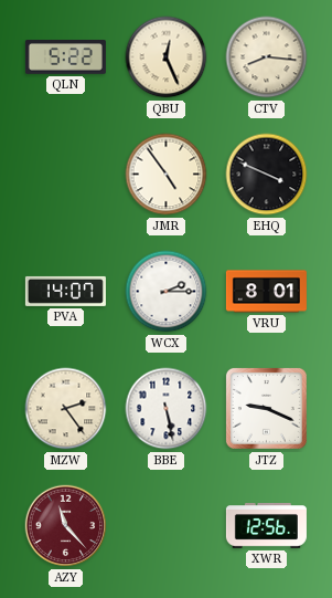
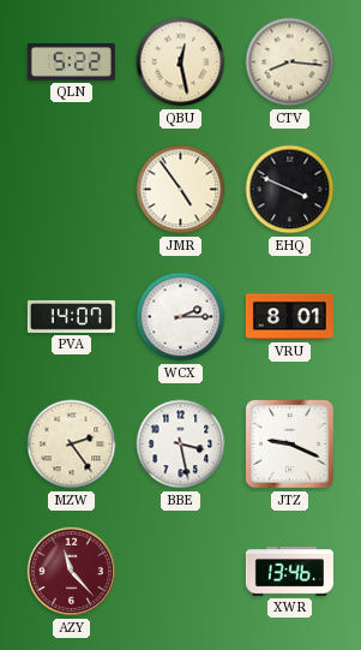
QBU: 12:26 -> 12:28 (181, 62)
BBE: 5:28 -> 3:28 (181, 445)
XWR: 12:56 -> 13:46 (289, 572)
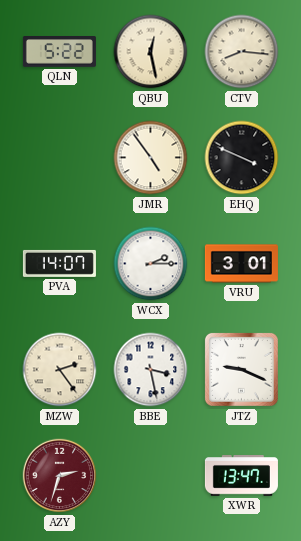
VRU: 8:01 -> 3:01 (241, 264)
AZY: 11:23 -> 2:33 (60, 476)
XWR: 13:46 -> 13:47 (241, 476)
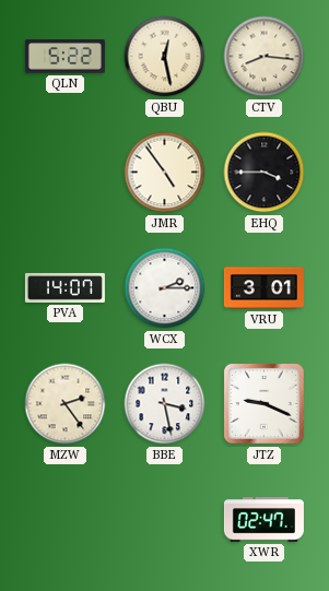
EHQ: 3:49 -> 3:45 (265, 173)
AZY: 2:33 -> none (60, 476)
XWR: 13:47 -> 02:47 (263, 520)
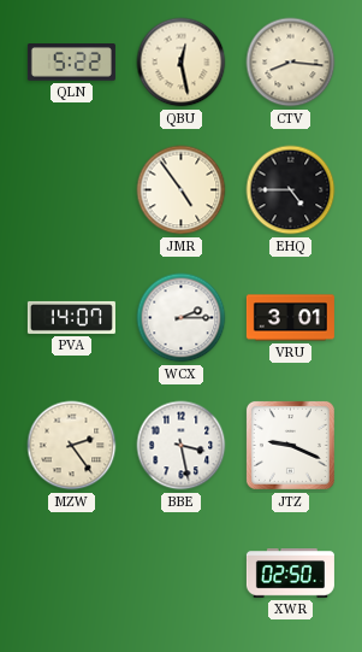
EHQ: 3:45 -> 4:45 (291, 190)
XWR: 02:47 -> 02:50 (290, 574)
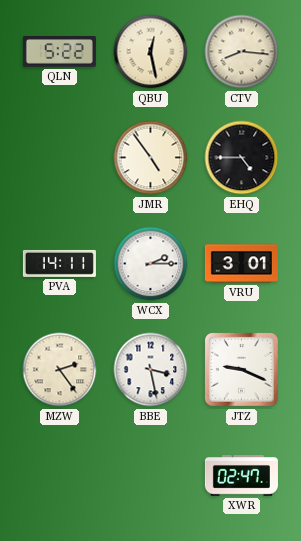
PVA: 14:07 -> 14:11 (59, 263)
XWR: 02:50 -> 02:47 (241, 476)
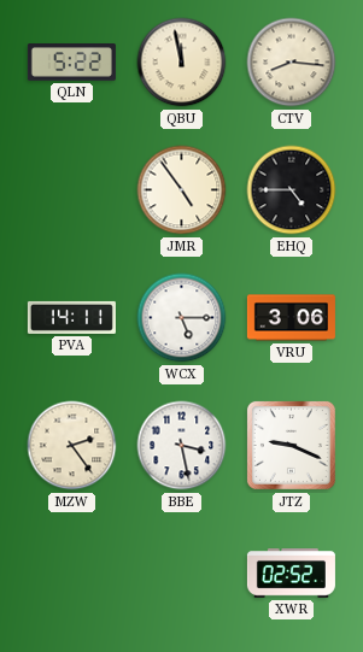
QBU: 12:28 -> 11:58 (182, 63)
WCX: 2:15 -> 5:15 (182, 318)
VRU: 3:01 -> 3:06 (291, 318)
XWR: 02:47 -> 02:52 (291, 574)
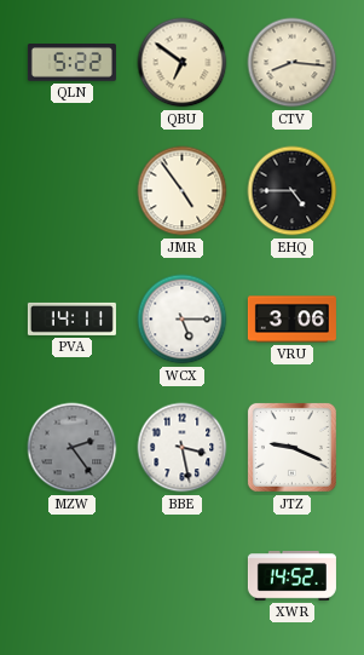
QBU: 11:58 -> 6:51 (183, 63)
MZW dial: cream -> grey (73, 448)
XWR: 02:52 -> 14:52 (291, 576)
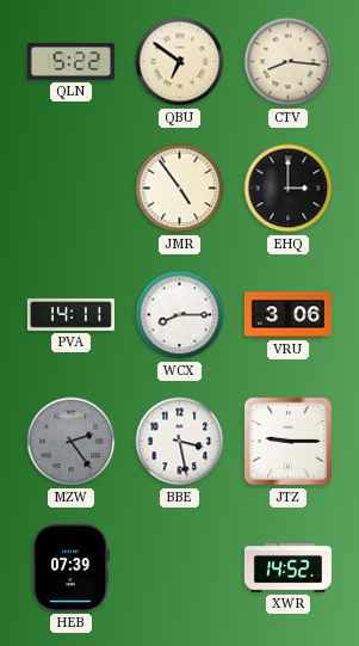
EHQ: 4:45 -> 3:00 (289, 189)
WCX: 5:15 -> 8:15 (180, 315)
JTZ: 9:19 -> 9:15 (287, 441)
HEB: none -> 07:39 (72, 567)
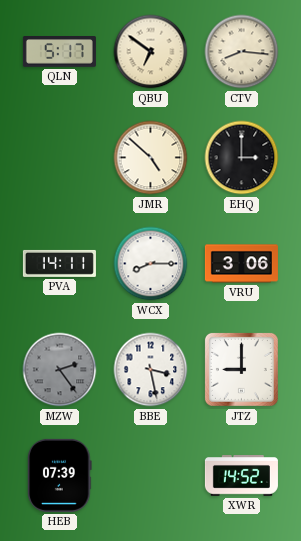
QLN: 5:22 -> 5:17 (59, 52)
JMR: 4:54 -> 4:52 (151, 158)
JTZ: 9:15 -> 9:00 (241, 369)
